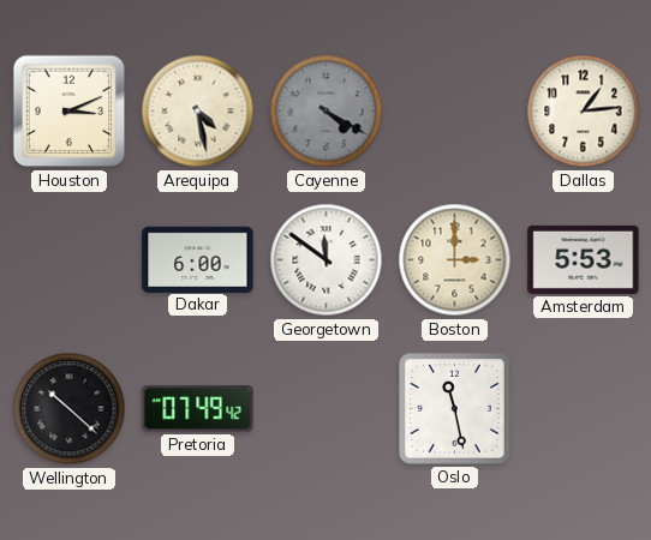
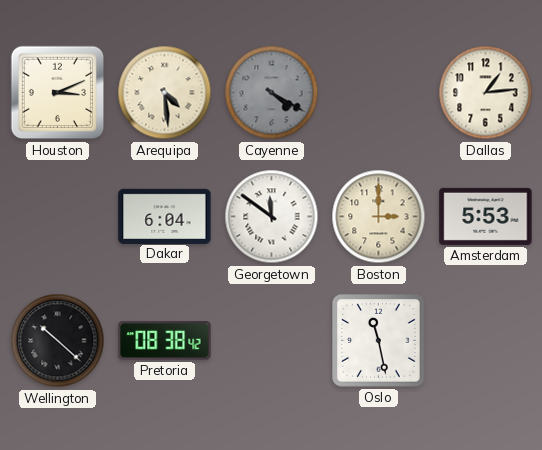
Arequipa: 4:28 -> 4:29 (165, 93)
Dakar: 6:00 -> 6:04 (165, 216)
Pretoria: 07:49 -> 08:38 (165, 341)
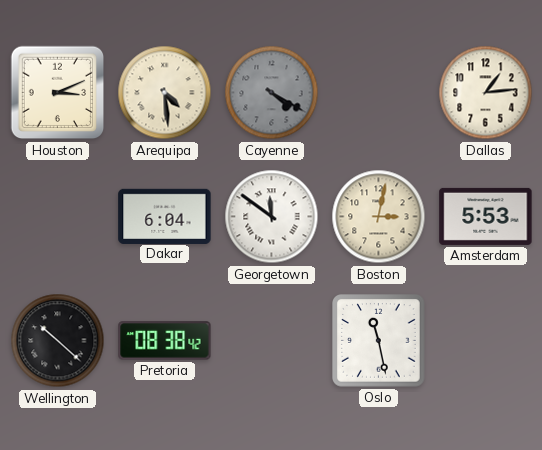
Boston: 3:00 -> 3:02 (379, 217)
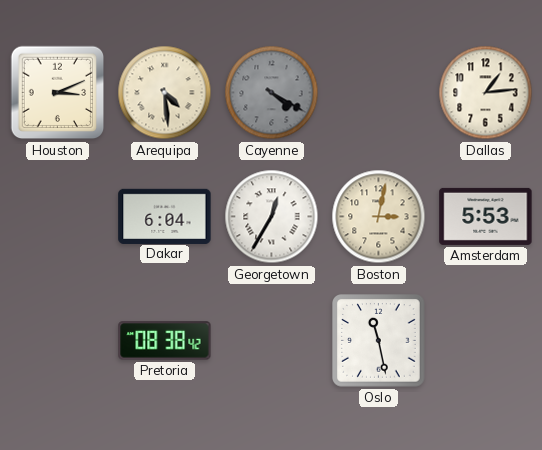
Georgetown: 11:51 -> 12:35 (272, 217)
Wellington: 10:22 -> none (58, 341)
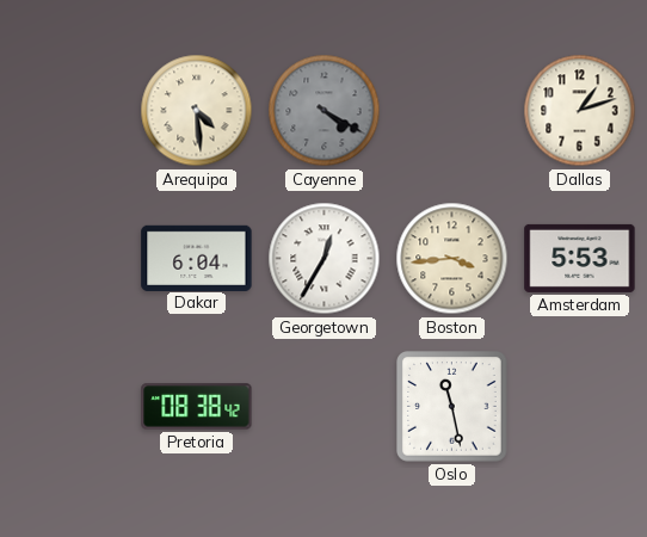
Houston: 3:11 -> none (58, 93)
Dallas: 1:14 -> 1:12 (580, 111)
Boston: 3:02 -> 3:44 (452, 259)
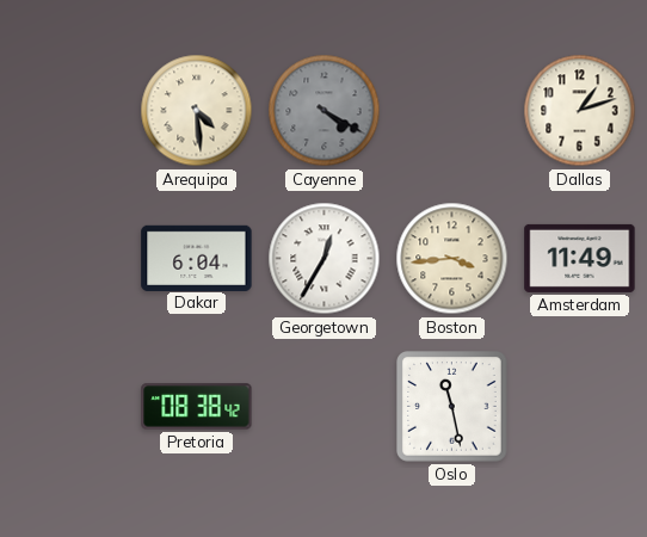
Amsterdam: 5:53 -> 11:49 (580, 258)
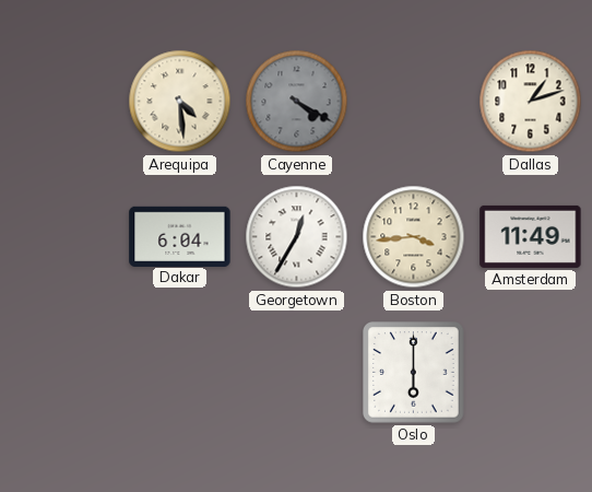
Pretoria: 08:38 -> none (197, 407)
Oslo: 11:28 -> 6:00 (414, 373)
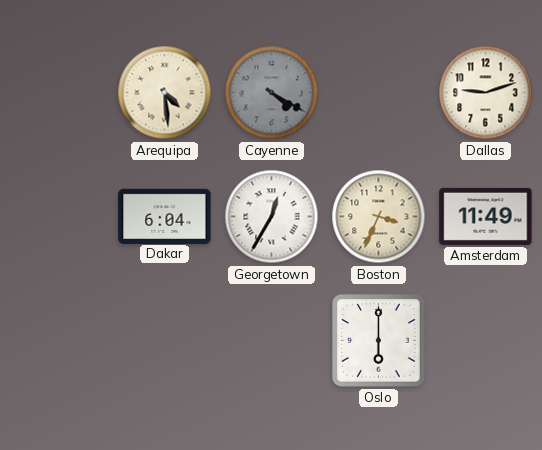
Dallas: 1:12 -> 9:12 (486, 93)
Boston: 3:44 -> 3:34 (379, 217)
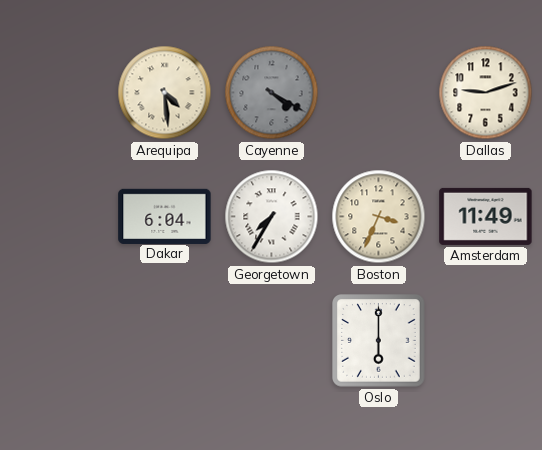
Georgetown: 12:35 -> 7:35 (272, 217)
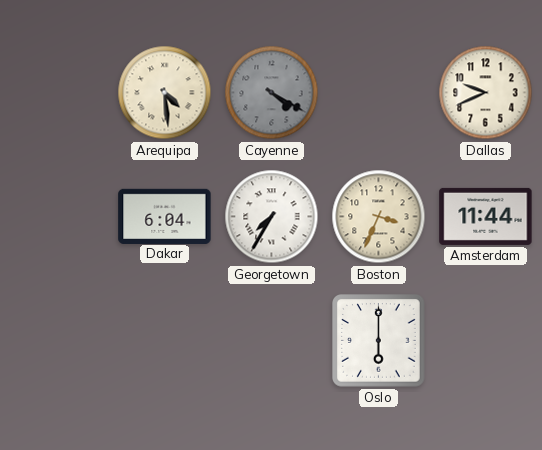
Dallas: 9:12 -> 9:41 (486, 93)
Amsterdam: 11:49 -> 11:44 (486, 216)
